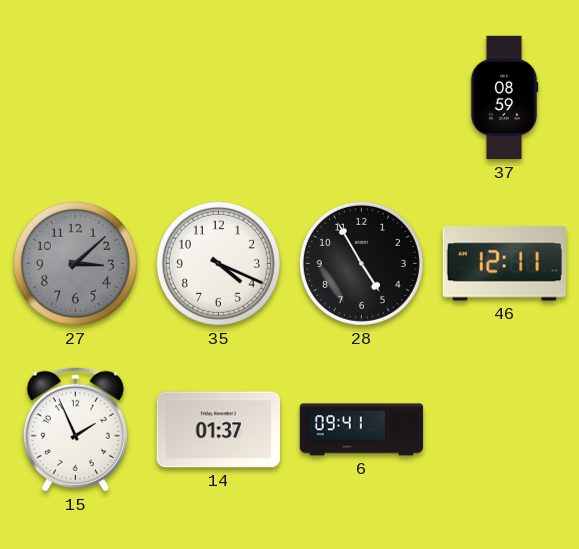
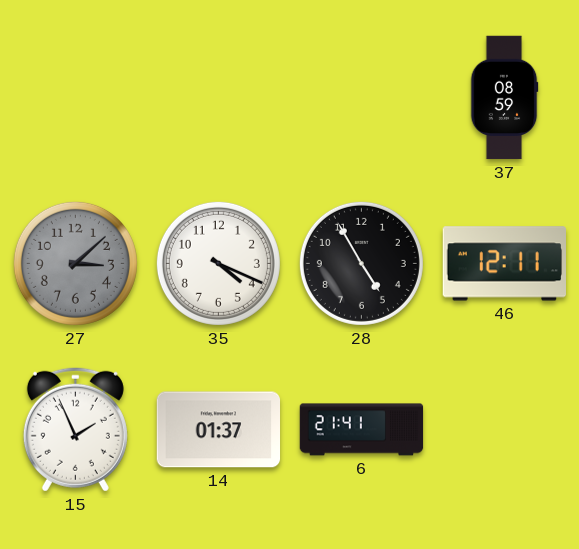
6: 09:41 -> 21:41 (362, 430)
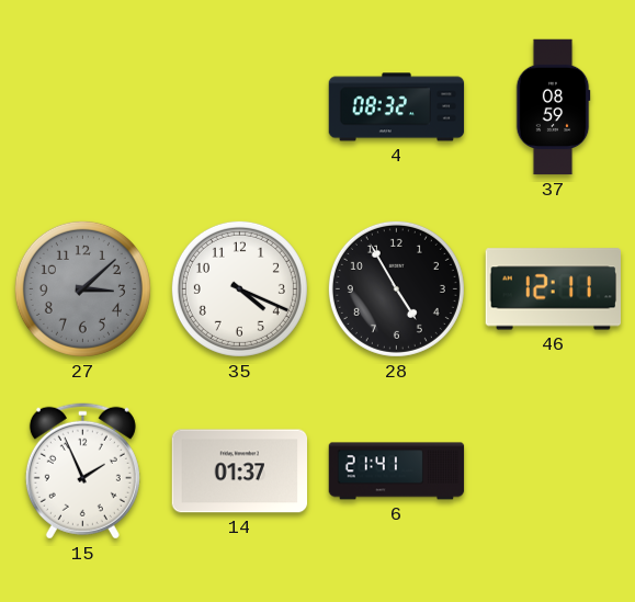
4: none -> 08:32 (397, 107)
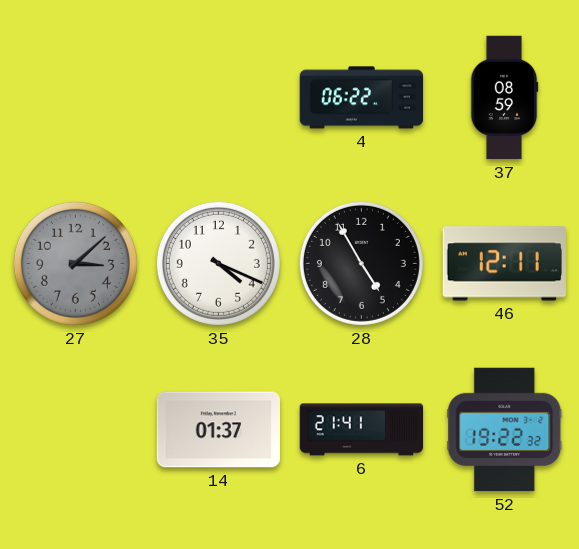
4: 08:32 -> 06:22 (362, 98)
15: 1:56 -> none (82, 470)
52: none -> 19:22 (505, 430)
